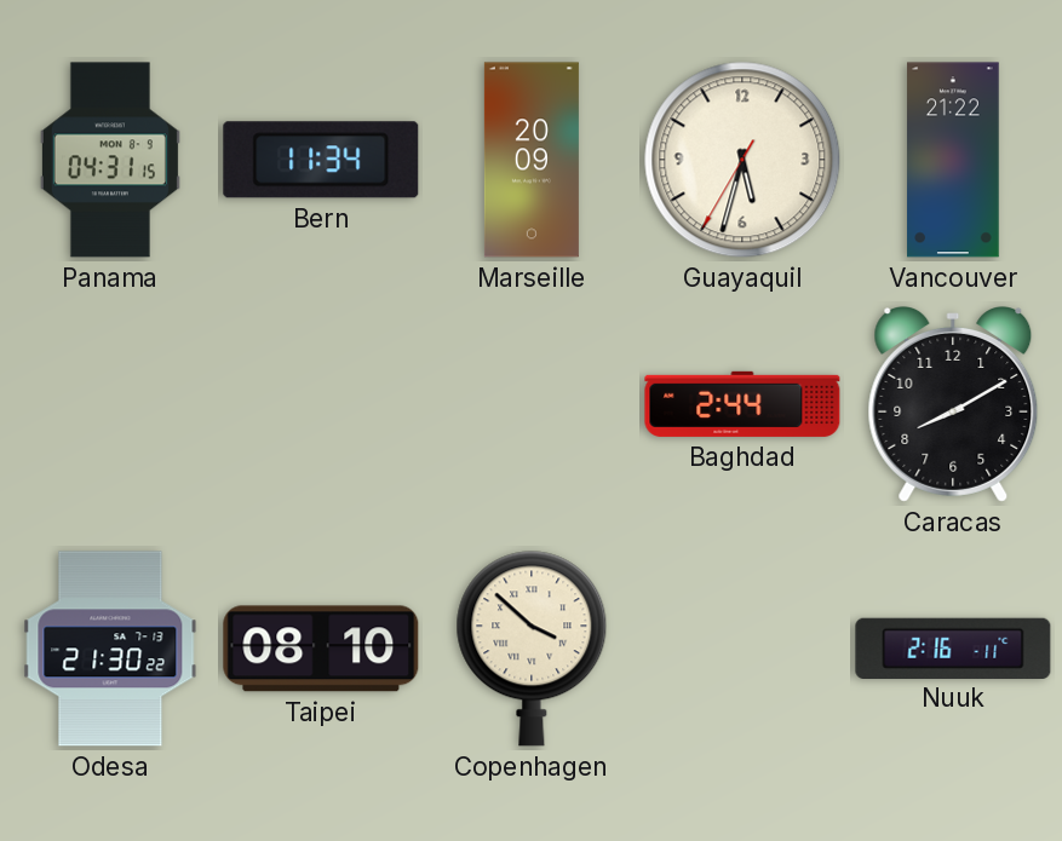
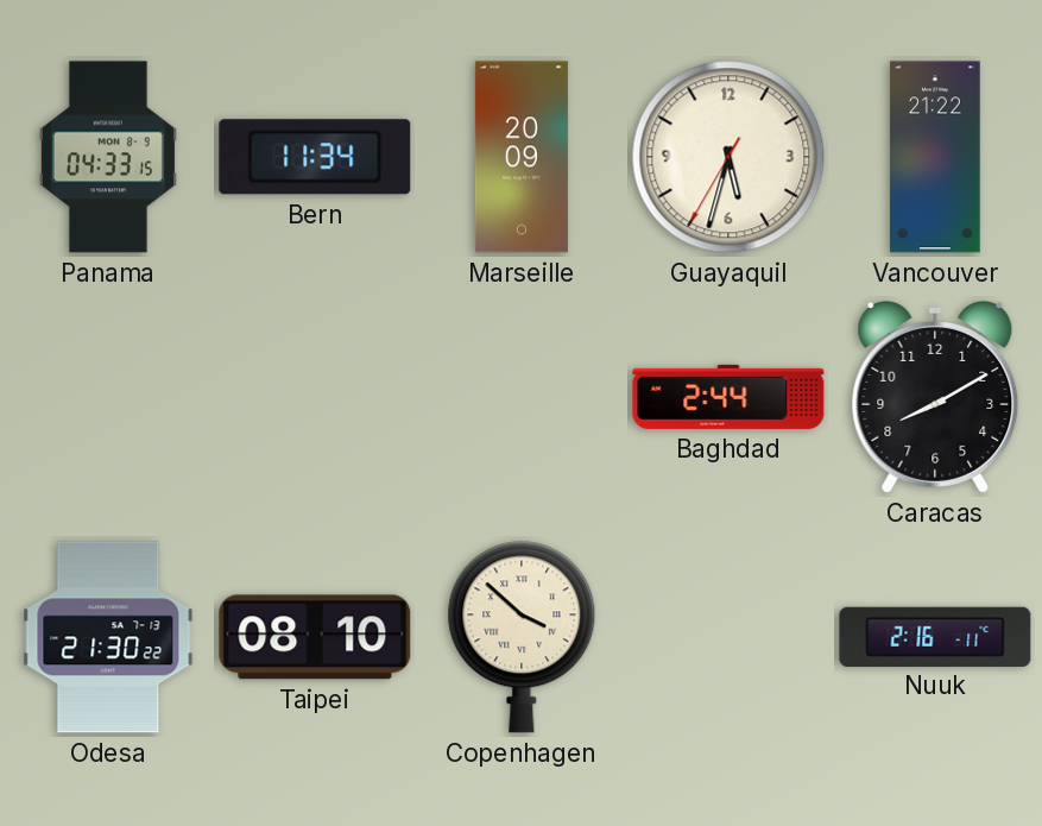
Panama: 04:31 -> 04:33 (108, 157)
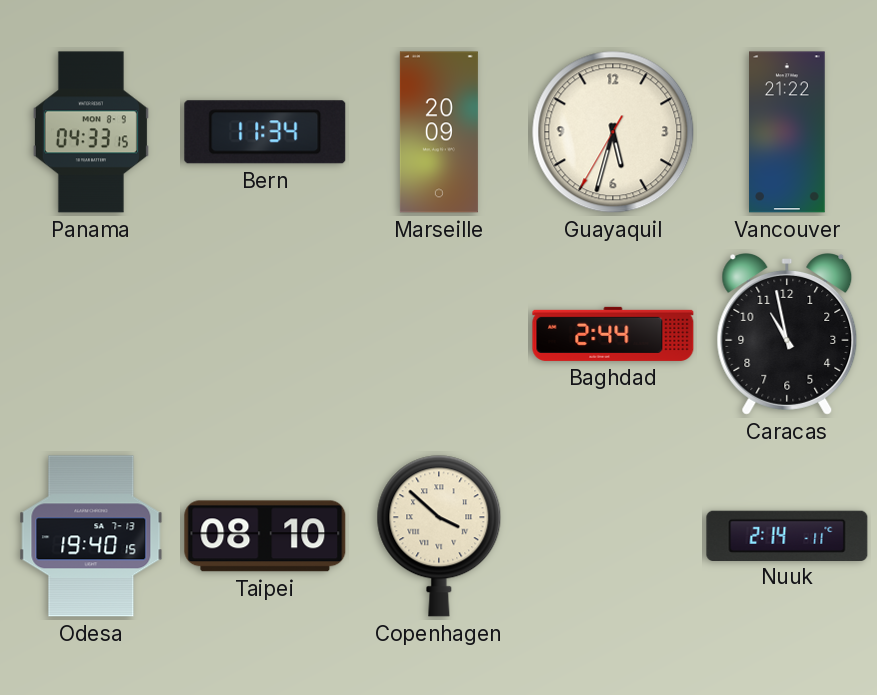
Caracas: 8:10 -> 10:58 (787, 335)
Odesa: 21:30 -> 19:40 (91, 536)
Nuuk: 2:16 -> 2:14 (787, 535)
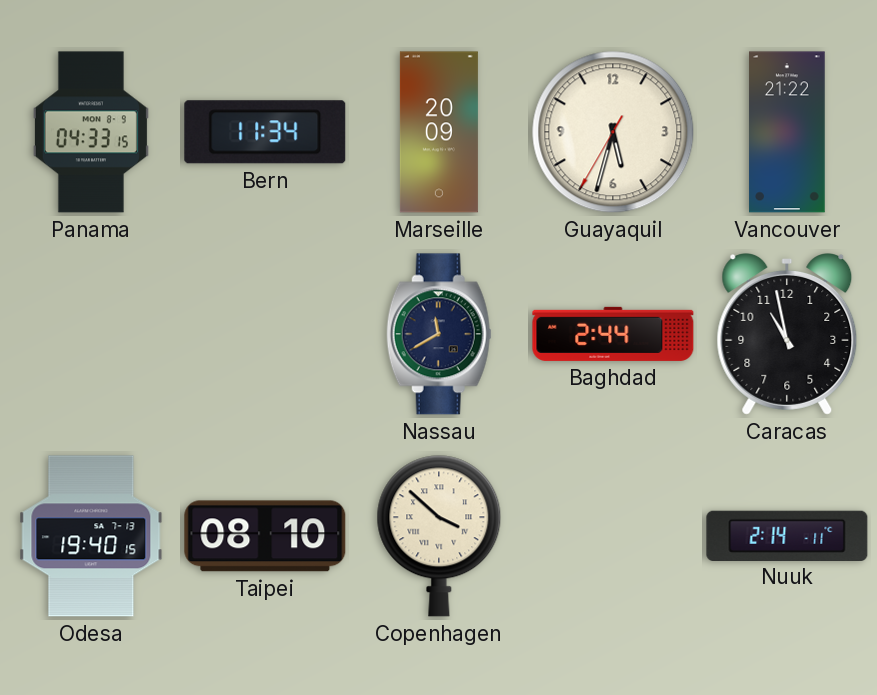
Nassau: none -> 11:40 (439, 334)
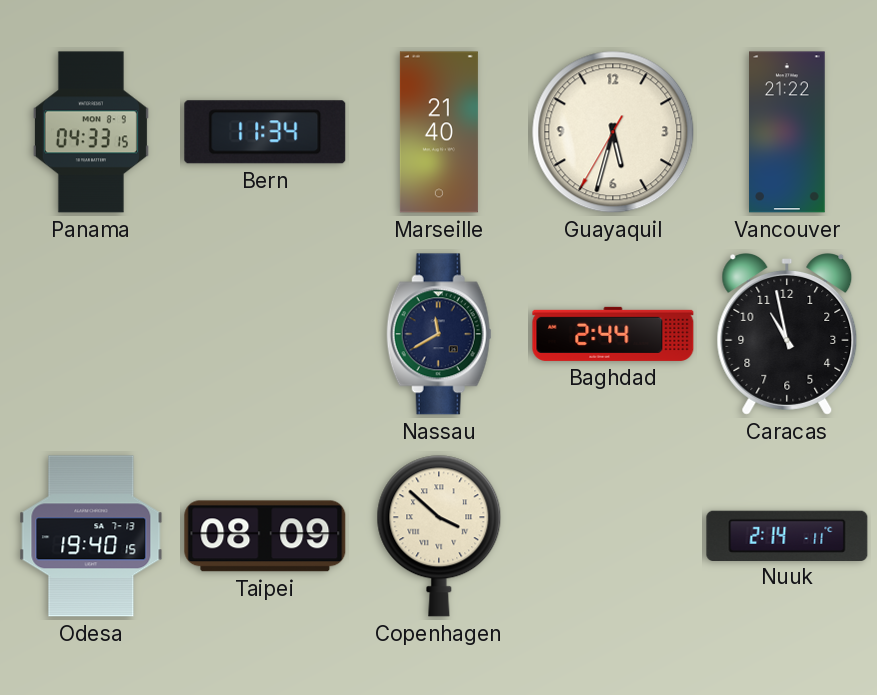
Marseille: 20:09 -> 21:40 (439, 132)
Taipei: 08:10 -> 08:09 (265, 536)
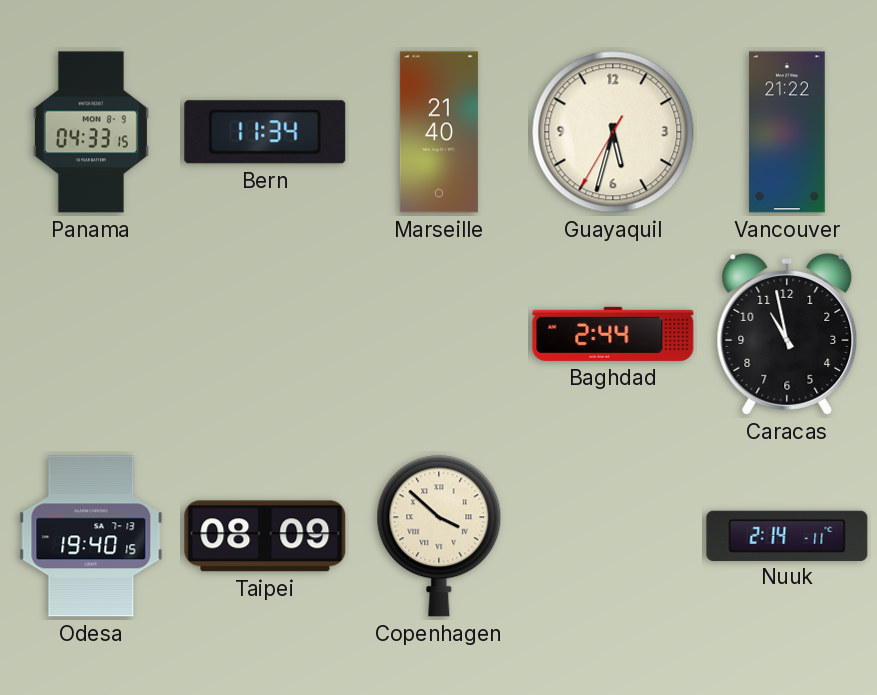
Nassau: 11:40 -> none (439, 334)
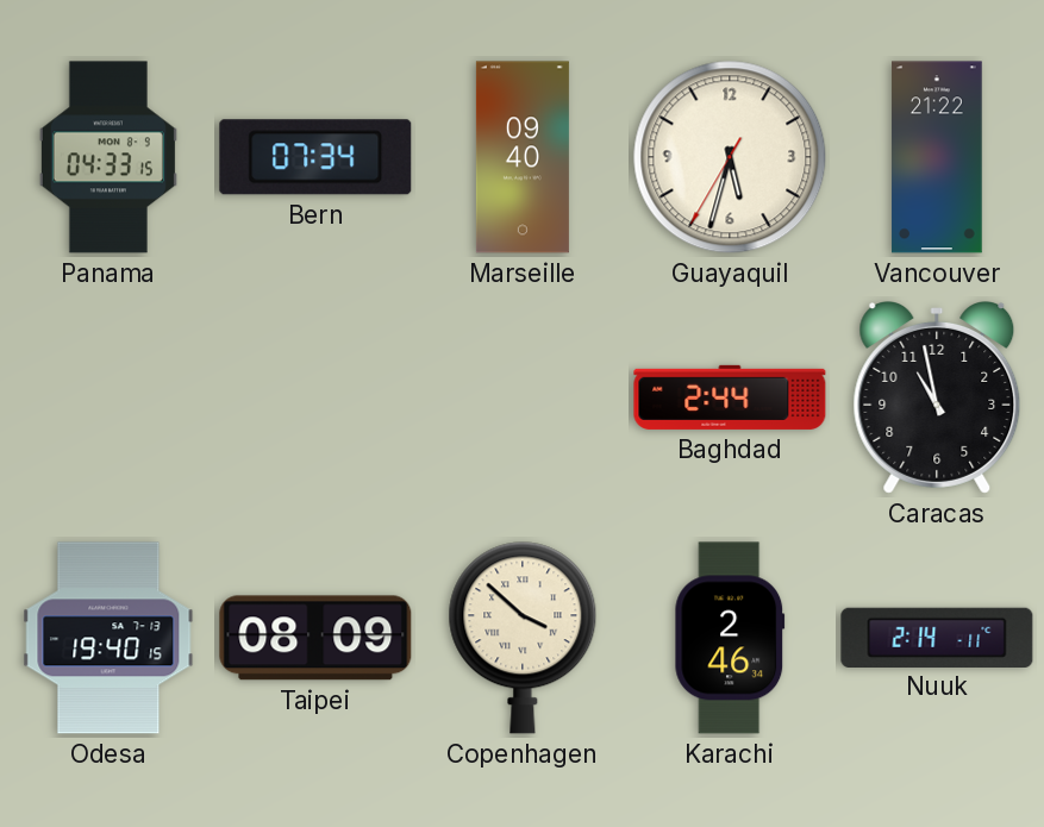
Bern: 11:34 -> 07:34 (315, 157)
Marseille: 21:40 -> 09:40 (523, 157)
Karachi: none -> 2:46 (730, 638)
